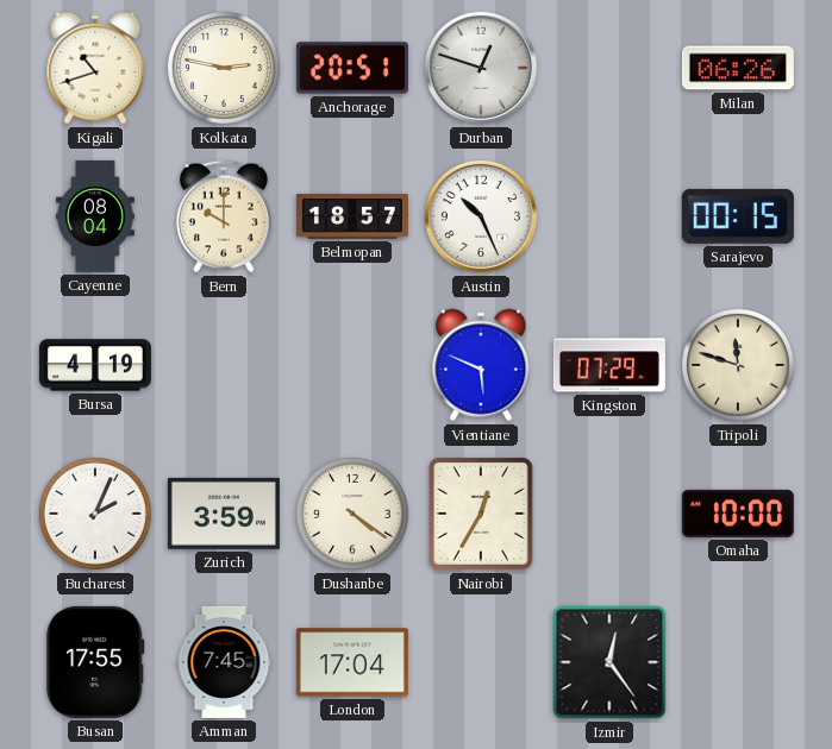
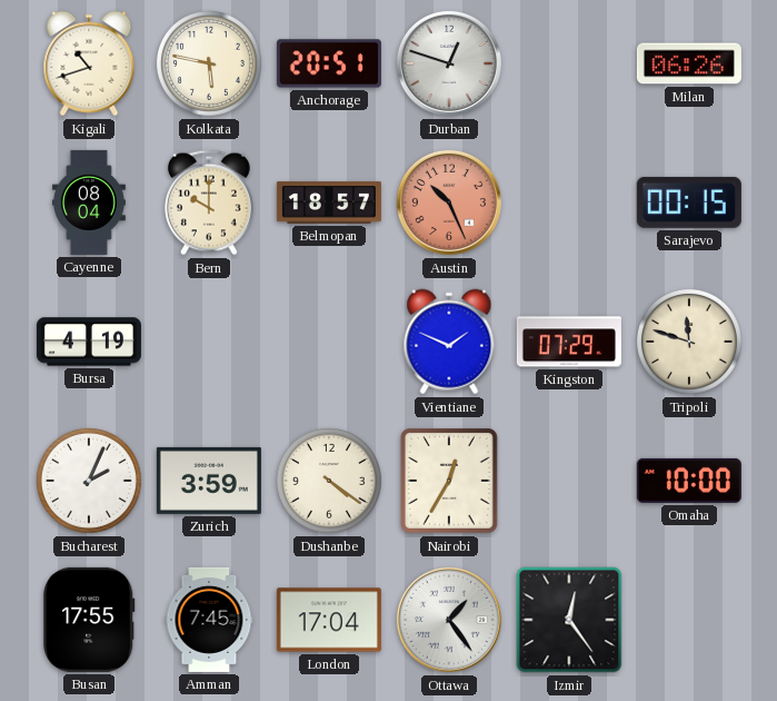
Kolkata: 2:47 -> 5:47 (209, 63)
Austin dial: white -> salmon (449, 203)
Vientiane: 5:49 -> 1:49 (449, 342)
Ottawa: none -> 1:24 (449, 620)
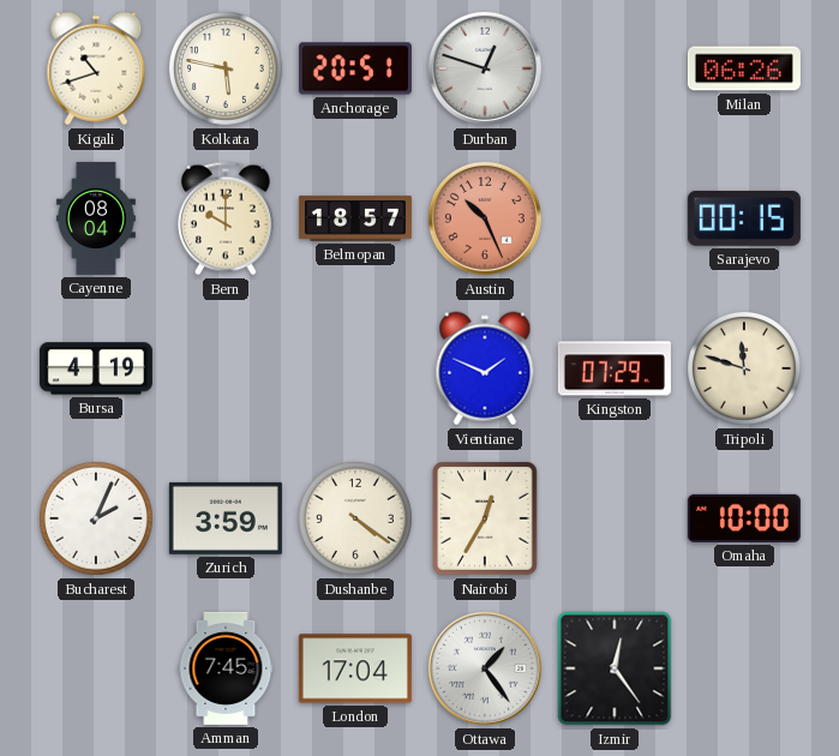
Busan: 17:55 -> none (89, 620)
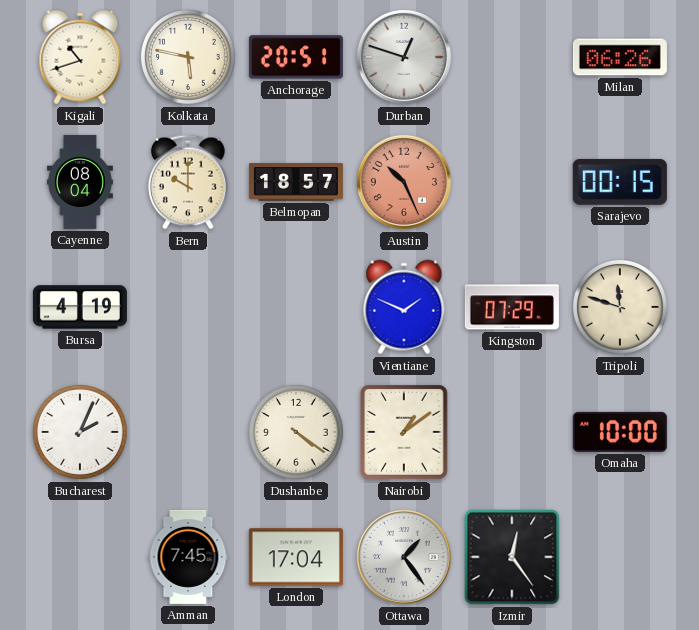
Zurich: 3:59 -> none (226, 518)
Nairobi: 12:35 -> 1:09 (405, 433)
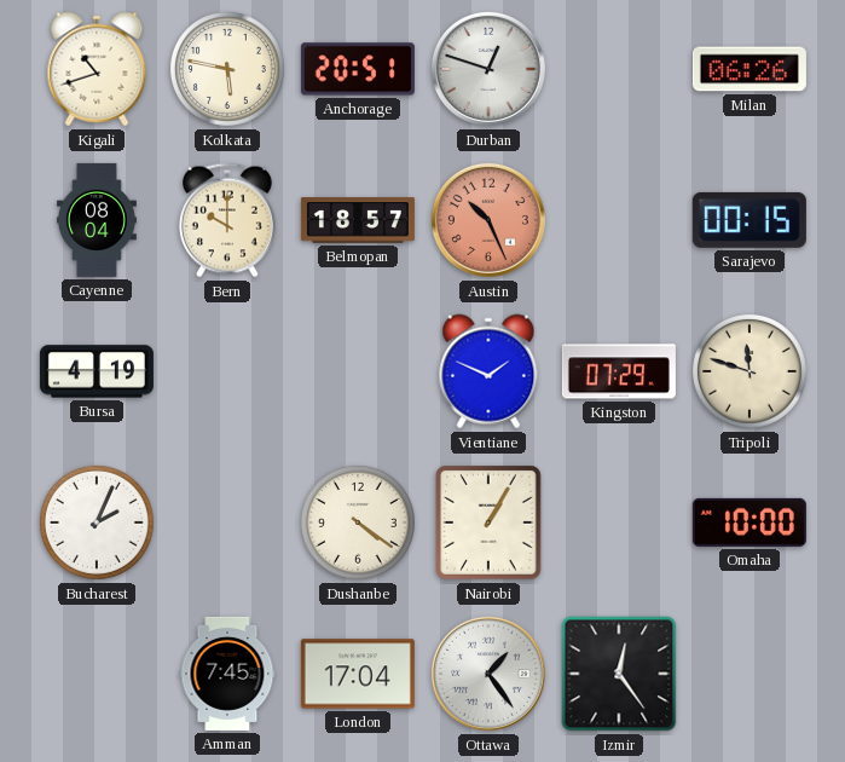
Nairobi: 1:09 -> 1:05 (490, 524)
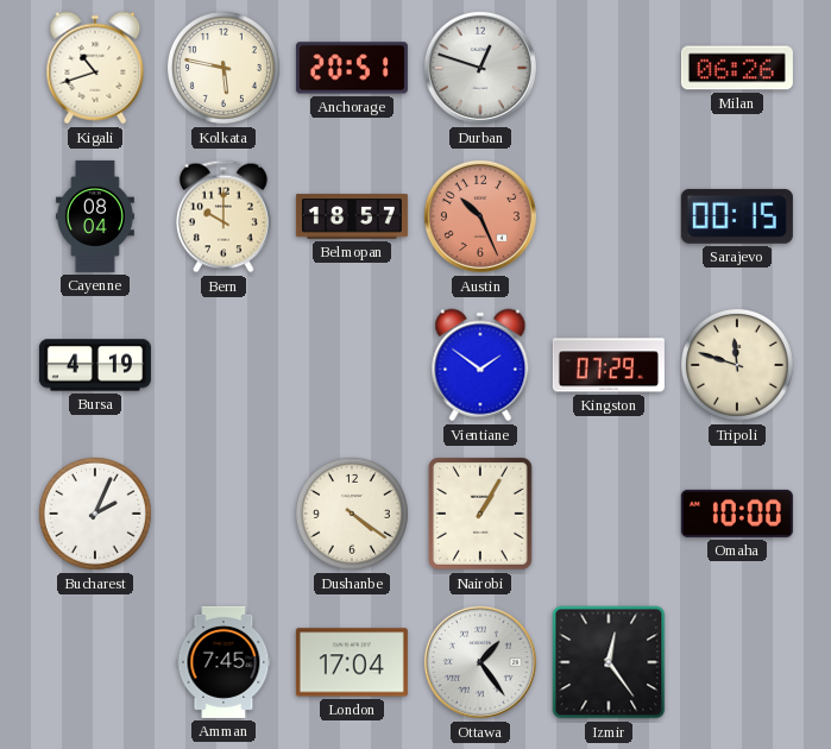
Vientiane: 1:49 -> 1:51 (480, 365)
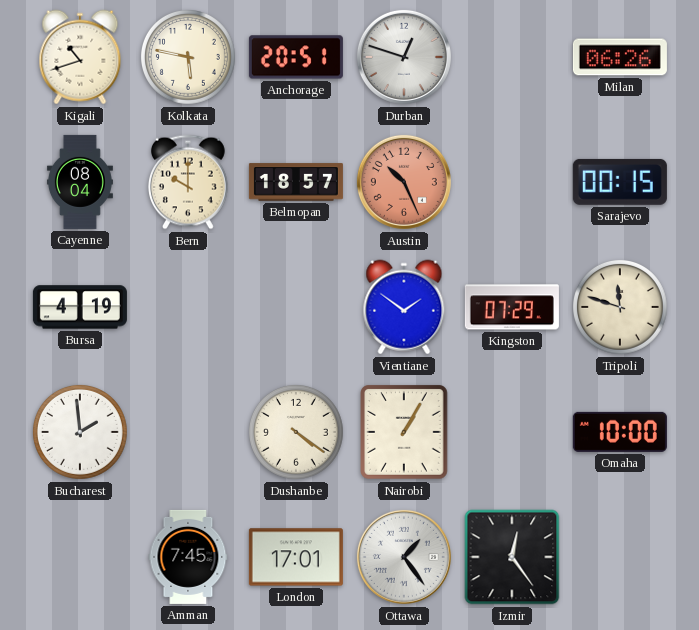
Bucharest: 2:04 -> 1:59 (80, 432)
London: 17:04 -> 17:01 (296, 557)
